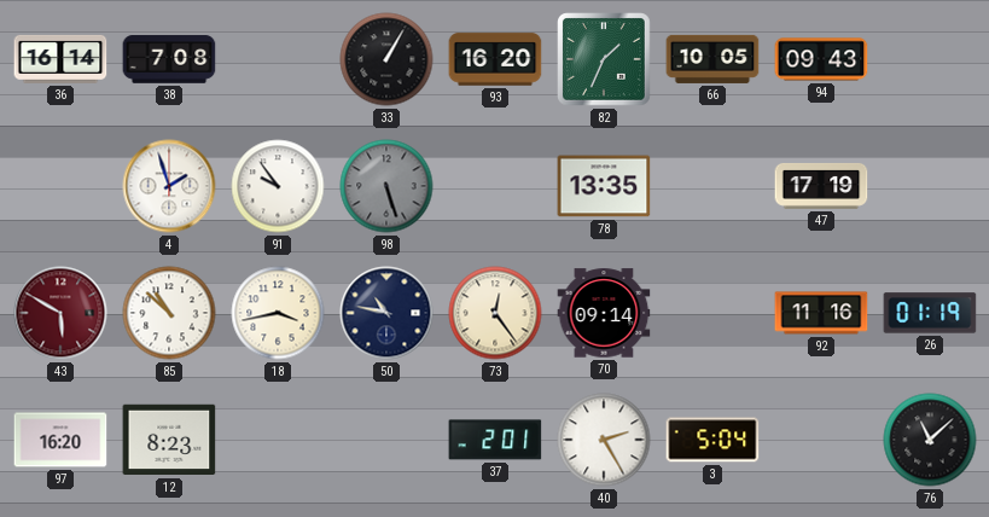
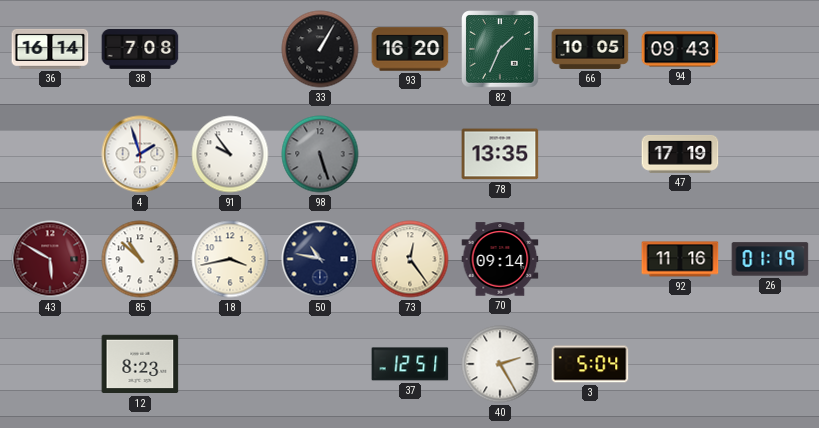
97: 16:20 -> none (60, 440)
37: 2:01 -> 12:51 (410, 364)
76: 11:08 -> none (930, 440)
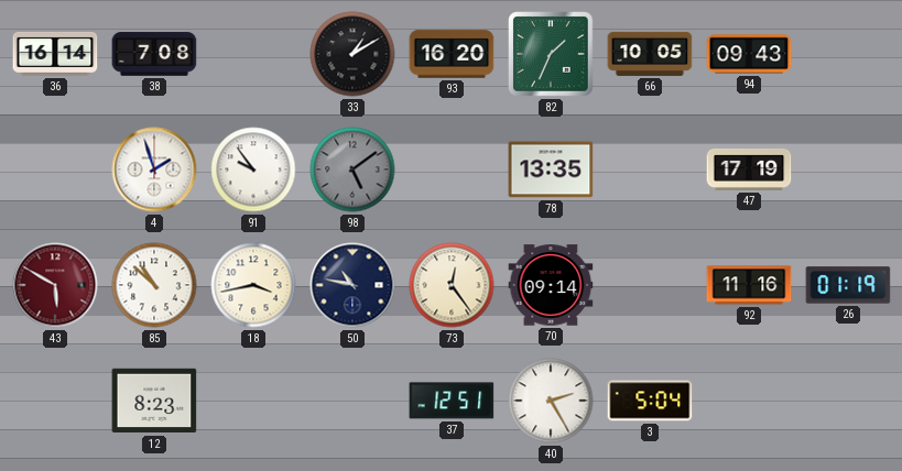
33: 1:05 -> 1:10 (352, 54)
98: 5:27 -> 5:09 (352, 169)
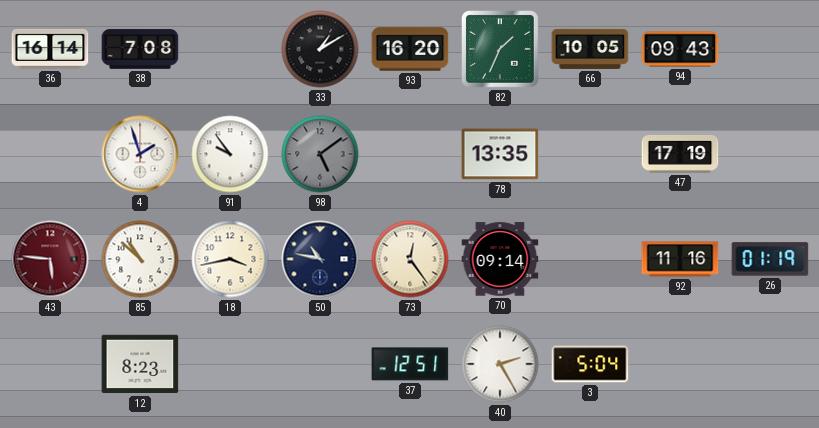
43: 5:50 -> 5:46 (50, 259)
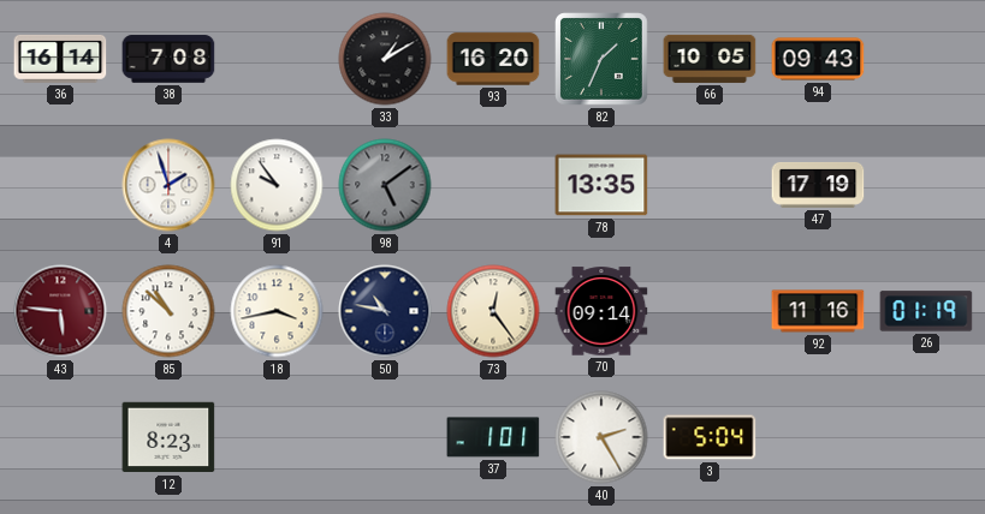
37: 12:51 -> 1:01 (493, 437)
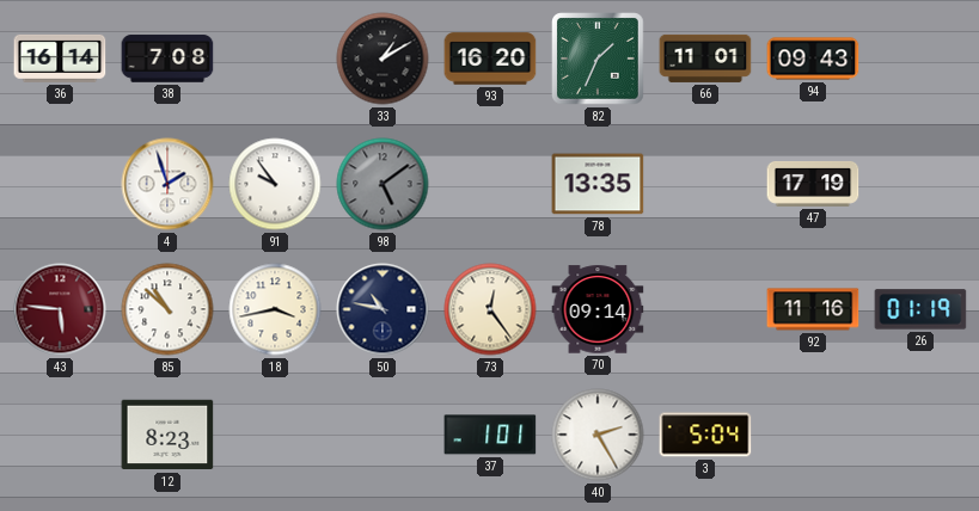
66: 10:05 -> 11:01 (705, 59)
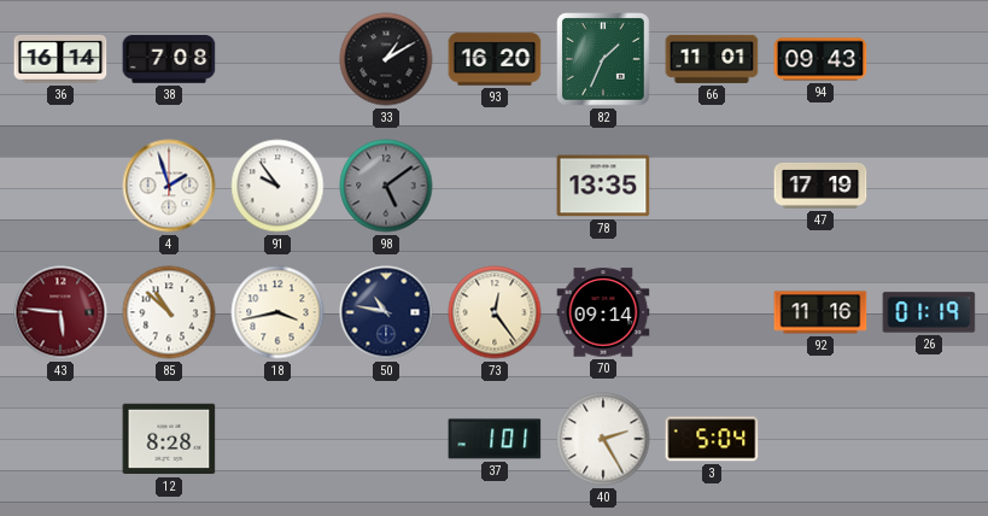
12: 8:23 -> 8:28 (169, 439)
